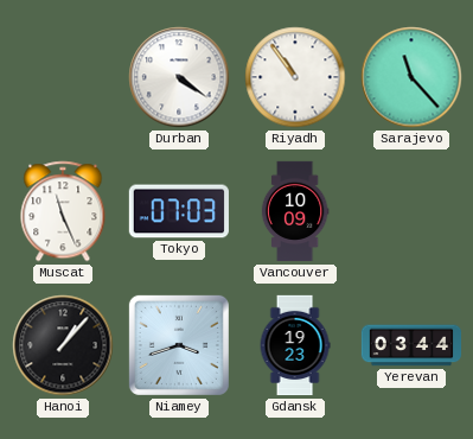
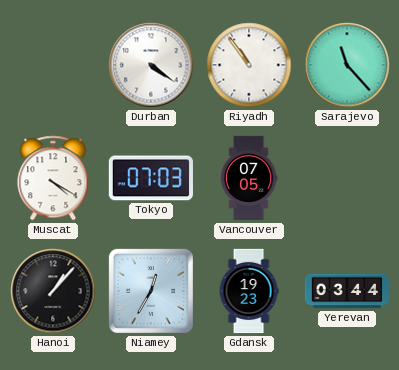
Muscat: 11:26 -> 4:20 (53, 178)
Vancouver: 10:09 -> 07:05 (249, 178)
Niamey: 3:42 -> 12:35 (151, 291)
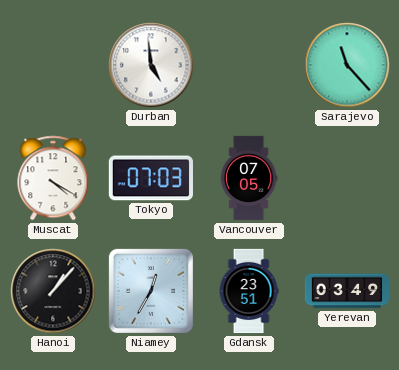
Durban: 4:21 -> 4:59 (151, 65)
Riyadh: 10:54 -> none (249, 65)
Gdansk: 19:23 -> 23:51 (249, 291)
Yerevan: 03:44 -> 03:49 (347, 291)
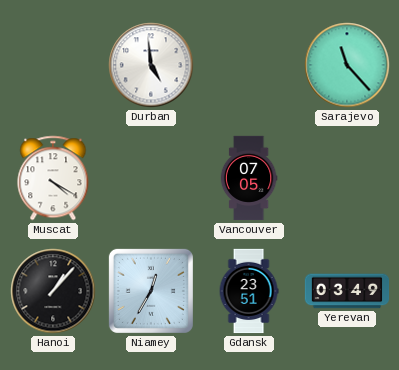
Tokyo: 07:03 -> none (151, 178)
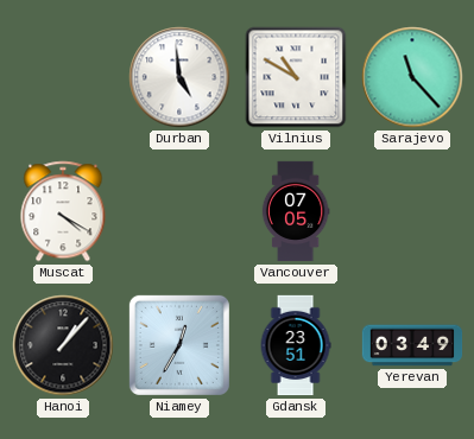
Vilnius: none -> 10:50 (296, 77)
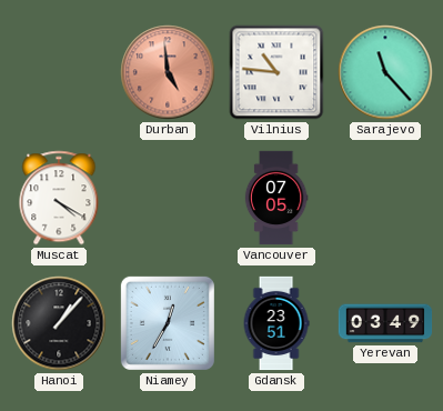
Durban dial: white -> salmon (168, 72)
Vilnius: 10:50 -> 10:46 (276, 72)
